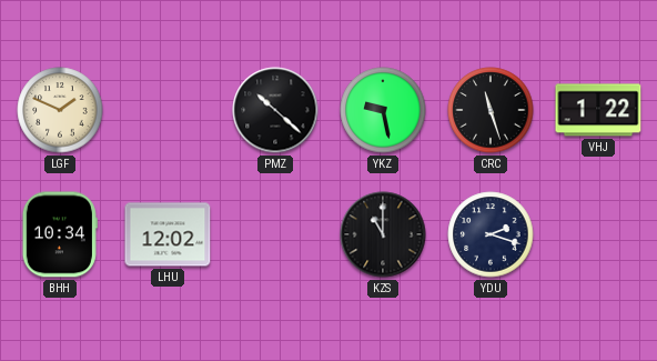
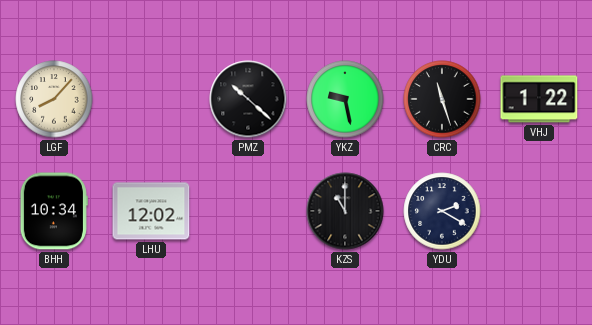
LGF: 1:49 -> 8:07 (54, 99)
YDU: 2:18 -> 2:20 (442, 211)
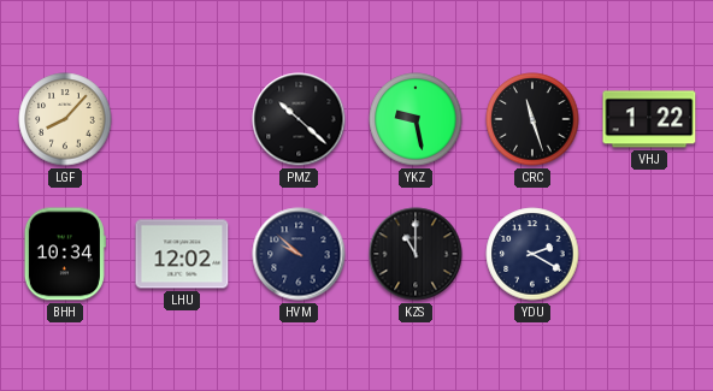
HVM: none -> 9:52 (299, 254)
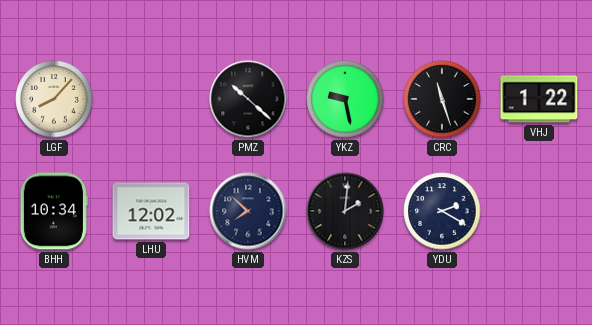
HVM: 9:52 -> 7:52 (248, 211)
KZS: 11:00 -> 2:01 (345, 211)
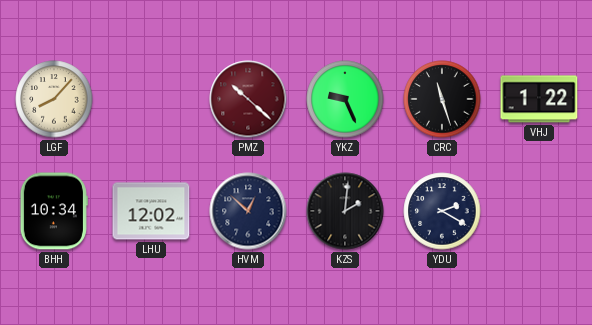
PMZ dial: black -> burgundy (248, 99)
YKZ: 9:28 -> 9:26 (345, 99)
HVM: 7:52 -> 12:52 (248, 211)
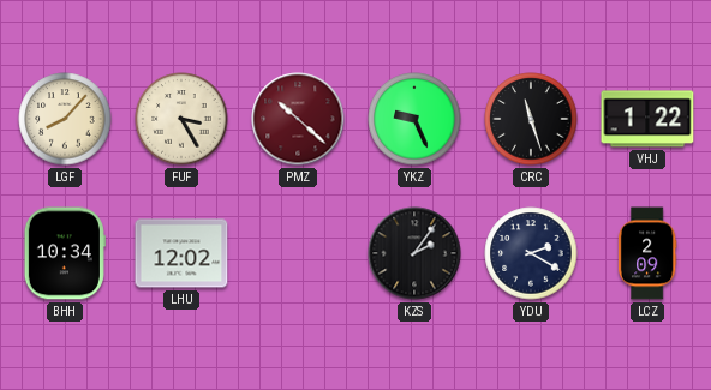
FUF: none -> 3:25 (181, 119)
HVM: 12:52 -> none (248, 211)
KZS: 2:01 -> 2:06 (414, 253)
LCZ: none -> 2:09 (647, 253)
